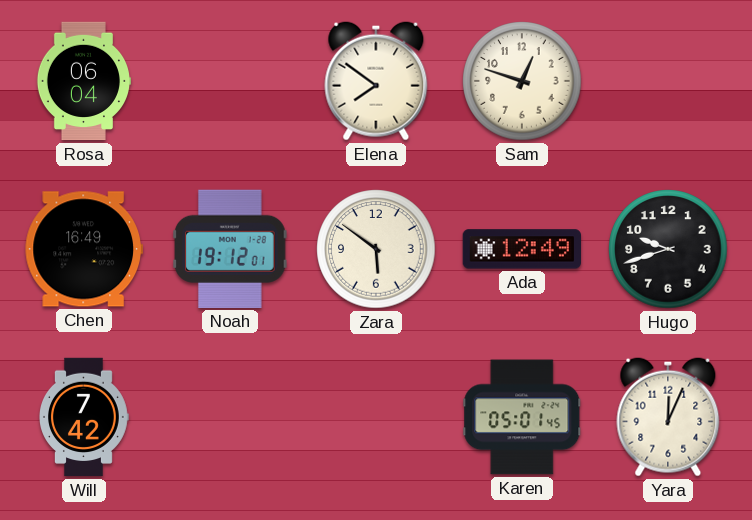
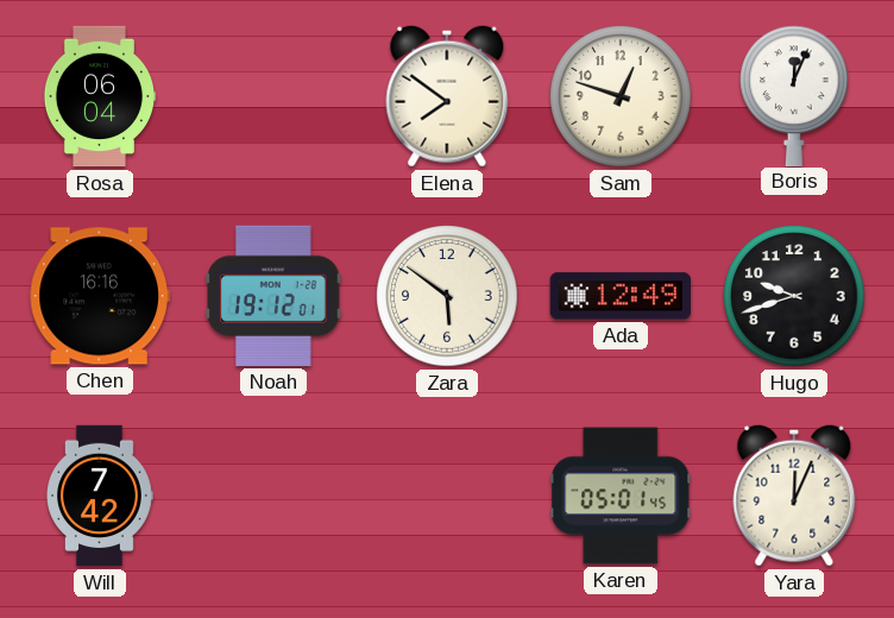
Boris: none -> 12:04 (795, 95)
Chen: 16:49 -> 16:16 (99, 296)
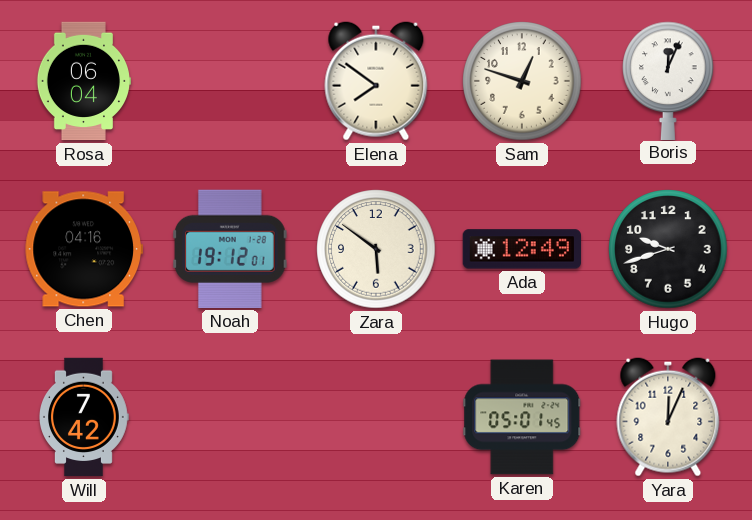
Chen: 16:16 -> 04:16 (83, 249)
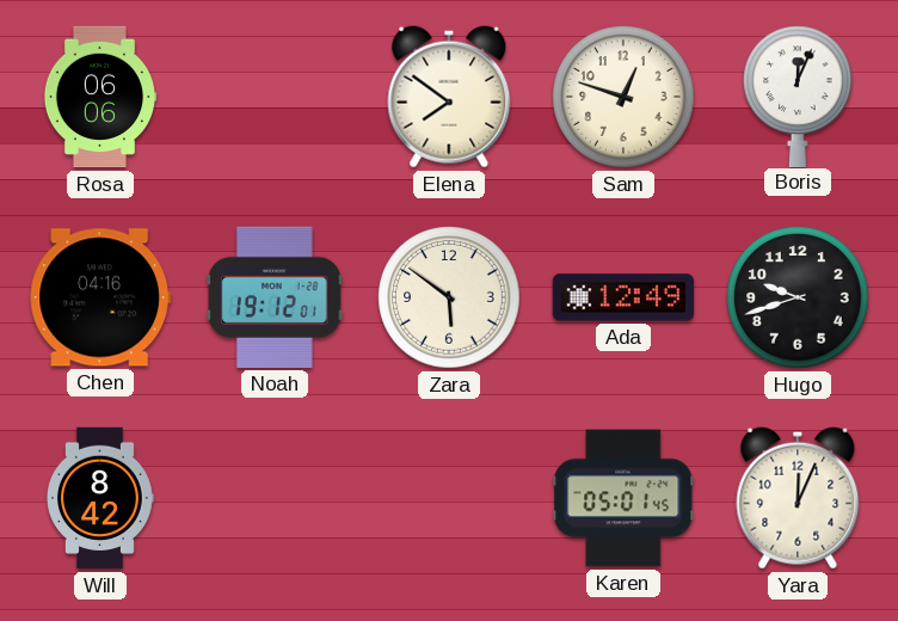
Rosa: 06:04 -> 06:06 (99, 97)
Will: 7:42 -> 8:42 (100, 498)
